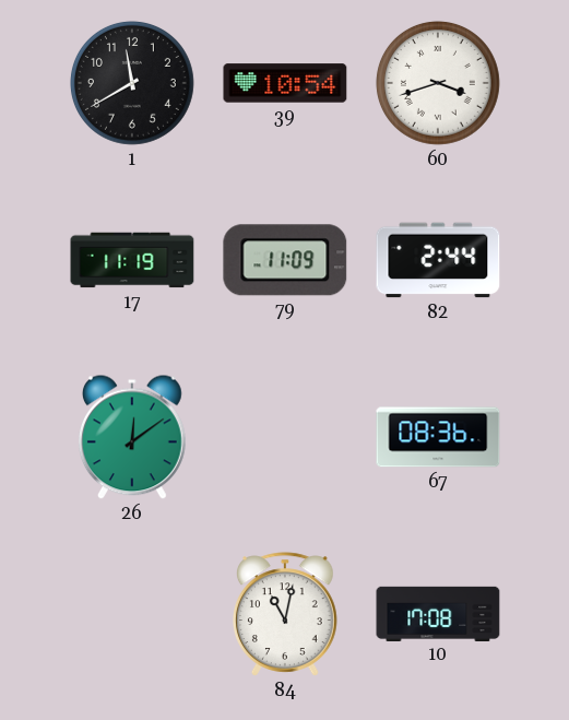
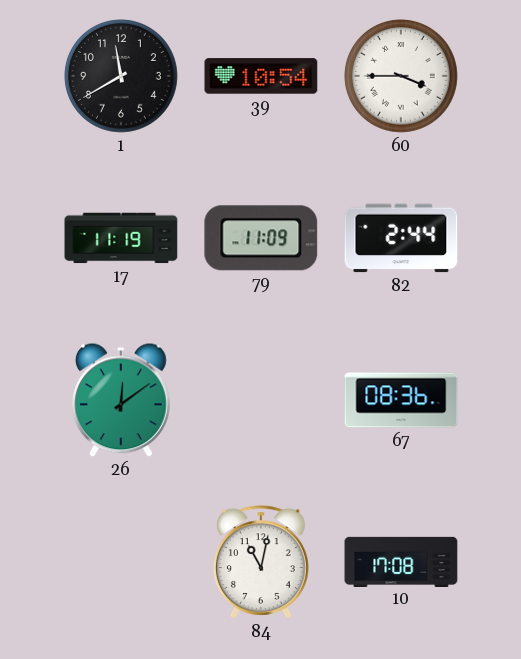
60: 3:42 -> 3:45 (401, 76)
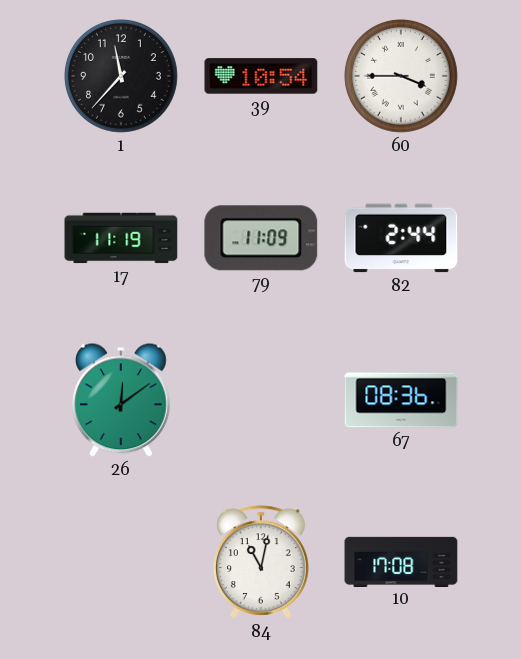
1: 11:40 -> 11:37 (121, 76)
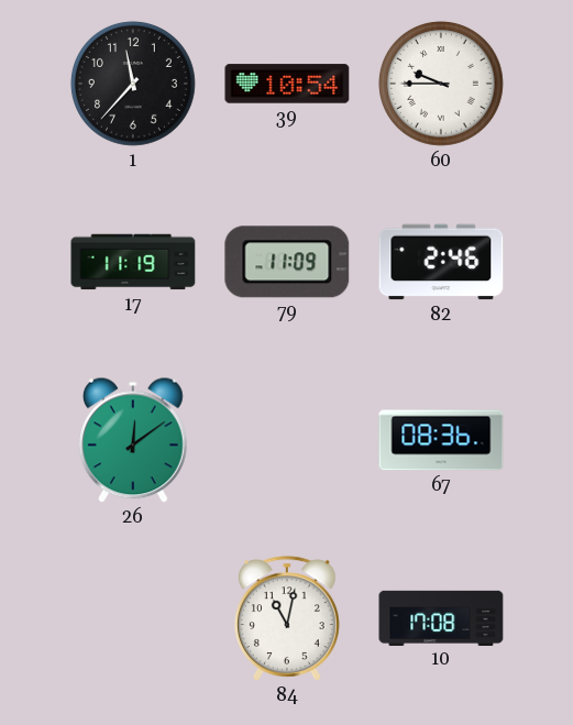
60: 3:45 -> 9:45 (441, 84)
82: 2:44 -> 2:46 (441, 262)
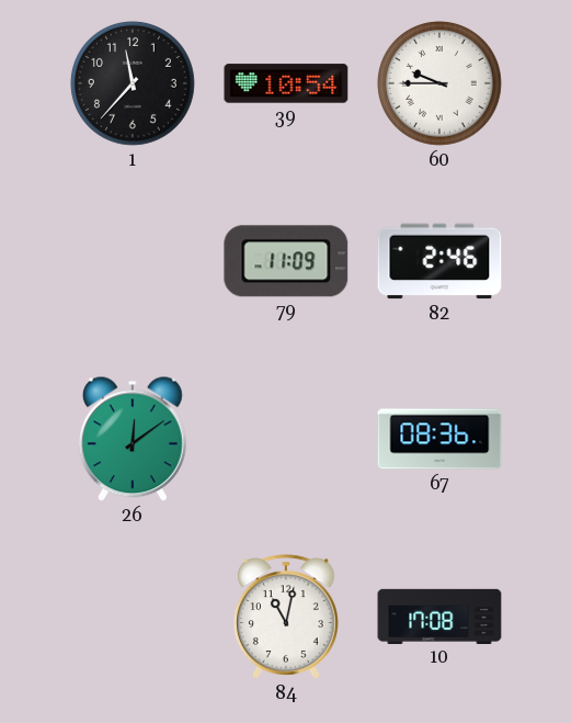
17: 11:19 -> none (133, 262)
